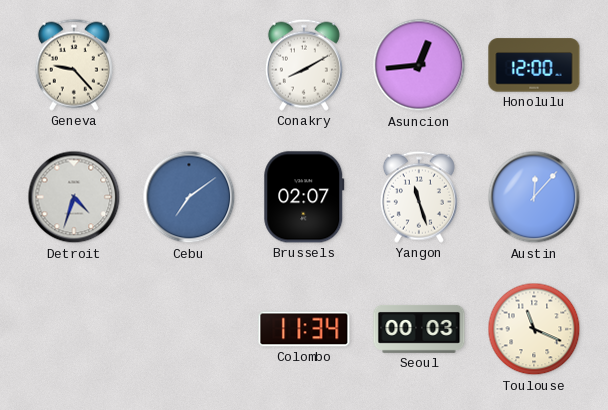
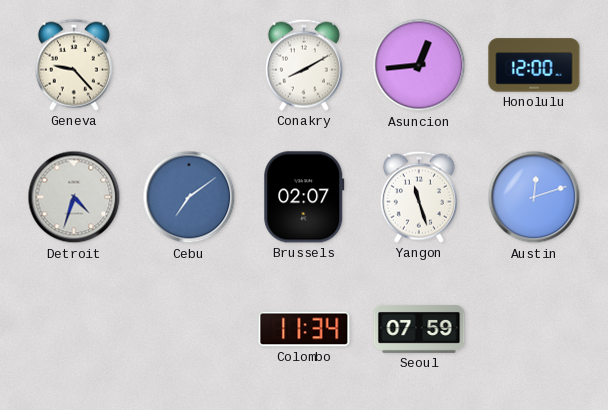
Austin: 12:07 -> 12:12 (534, 197)
Seoul: 00:03 -> 07:59 (419, 329)
Toulouse: 11:19 -> none (534, 329)
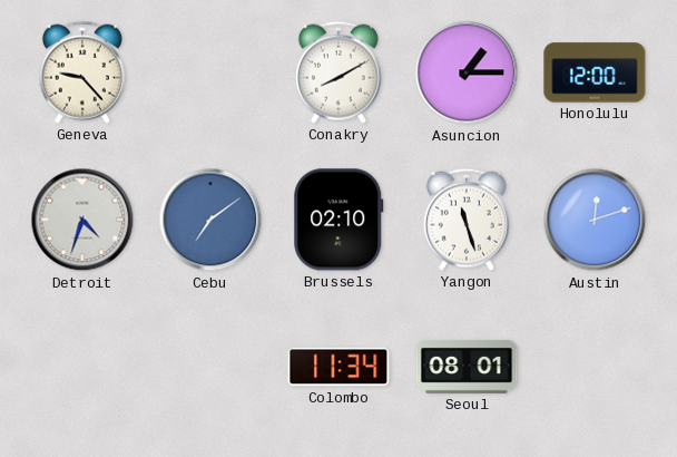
Asuncion: 12:44 -> 1:15 (467, 72)
Brussels: 02:07 -> 02:10 (338, 220)
Seoul: 07:59 -> 08:01 (467, 367)
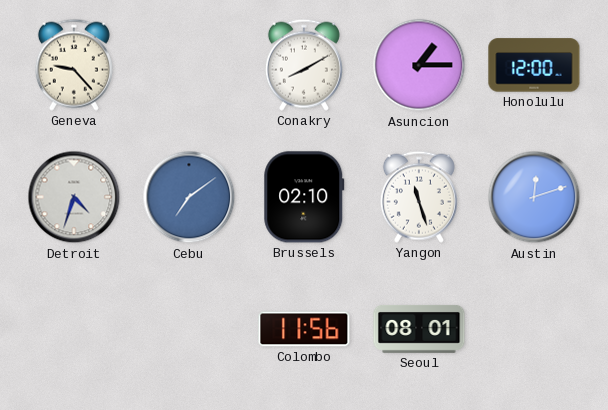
Colombo: 11:34 -> 11:56 (304, 329)
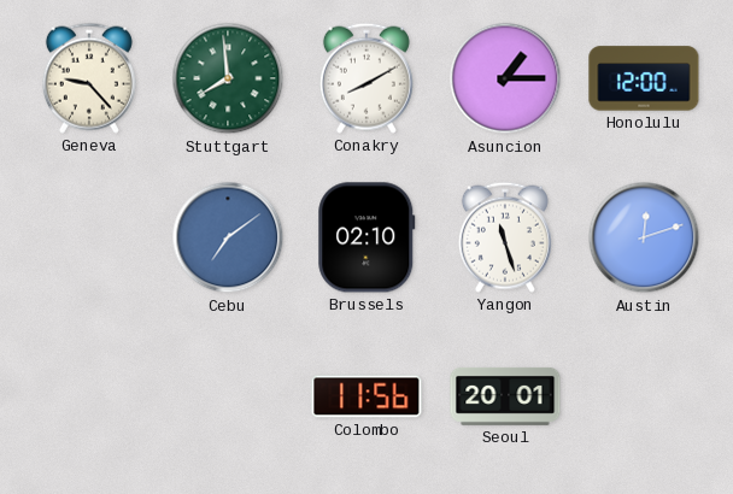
Stuttgart: none -> 7:59 (228, 78)
Detroit: 4:33 -> none (74, 197)
Seoul: 08:01 -> 20:01 (505, 396)
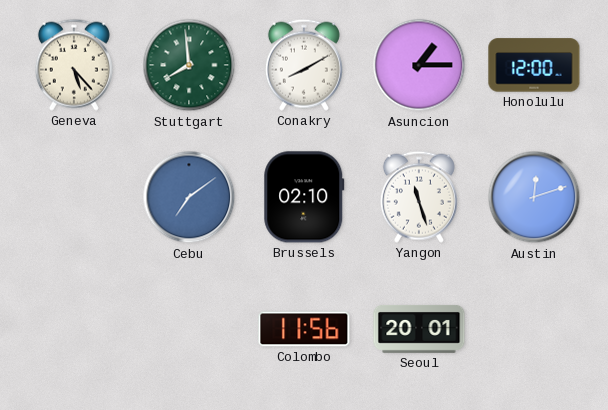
Geneva: 9:23 -> 5:23 (74, 65)
